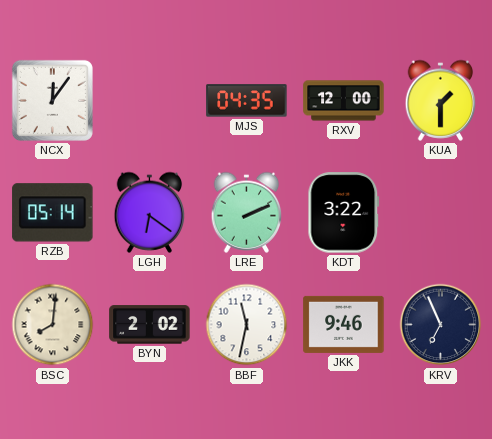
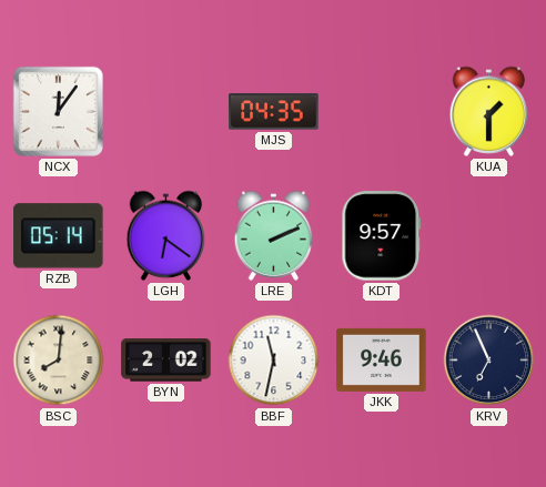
RXV: 12:00 -> none (344, 101)
KDT: 3:22 -> 9:57 (382, 236)
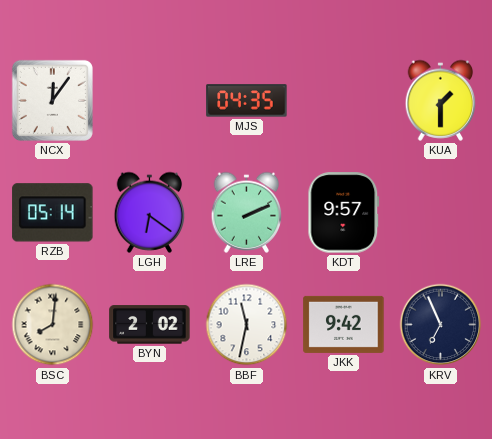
JKK: 9:46 -> 9:42 (344, 324)
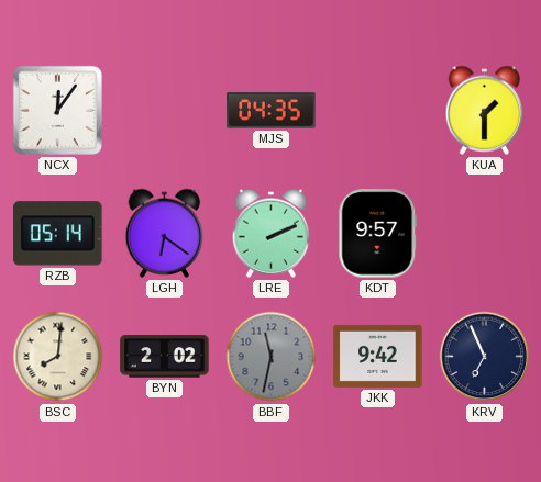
BBF dial: white -> grey (272, 357)
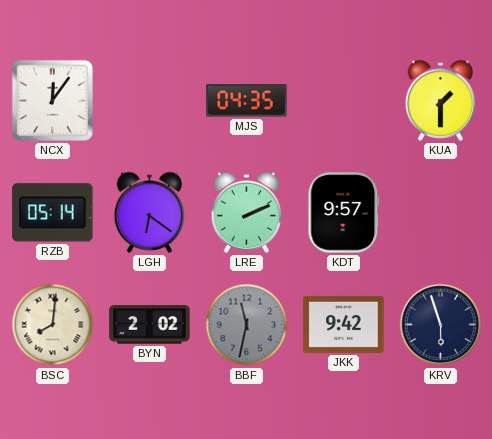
KRV: 6:56 -> 5:57 (441, 325)
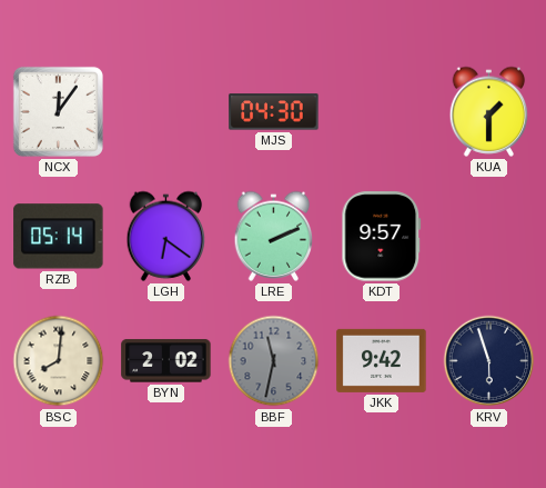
MJS: 04:35 -> 04:30 (274, 112)
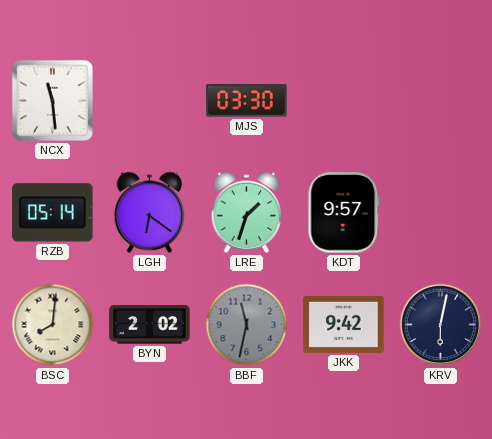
NCX: 12:06 -> 11:29 (52, 100)
MJS: 04:30 -> 03:30 (247, 101)
KUA: 1:30 -> none (489, 111)
LRE: 2:11 -> 1:33 (247, 212)
KRV: 5:57 -> 6:02 (441, 325)
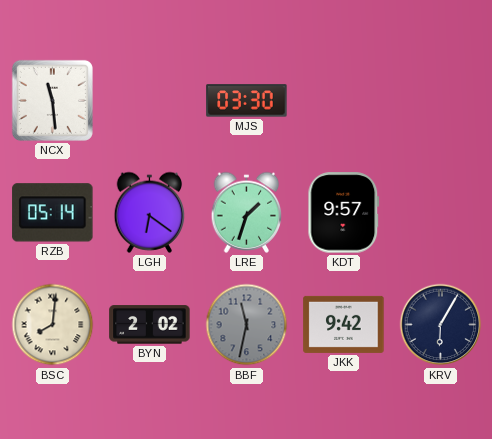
KRV: 6:02 -> 6:05 (441, 325)
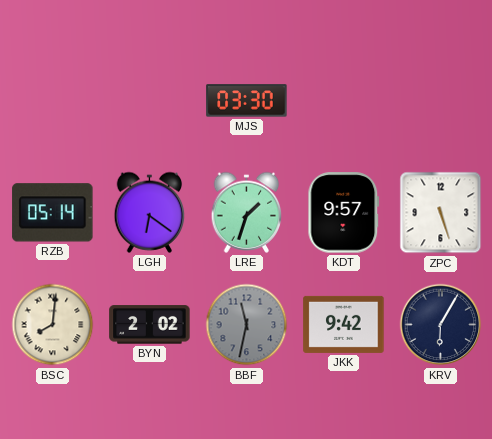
NCX: 11:29 -> none (52, 100)
ZPC: none -> 5:27 (441, 213)
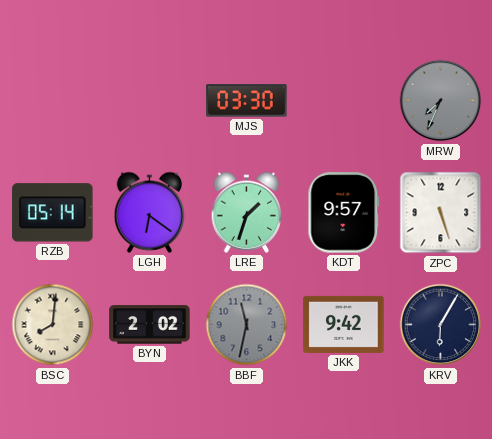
MRW: none -> 7:34 (441, 101)
